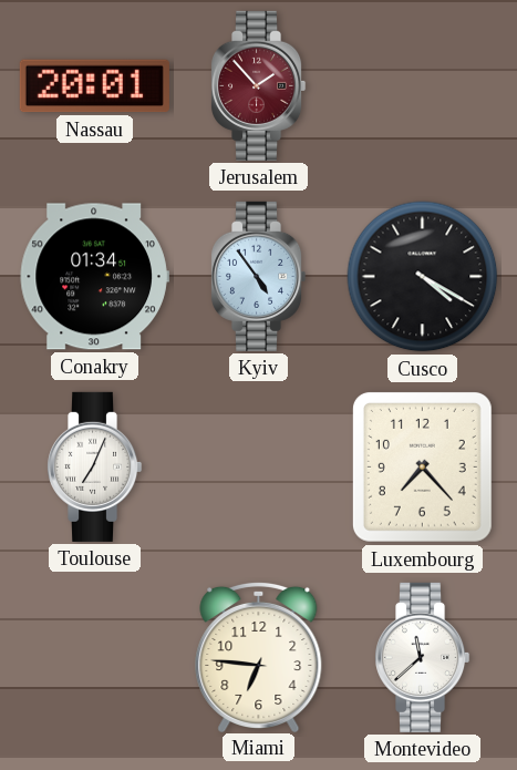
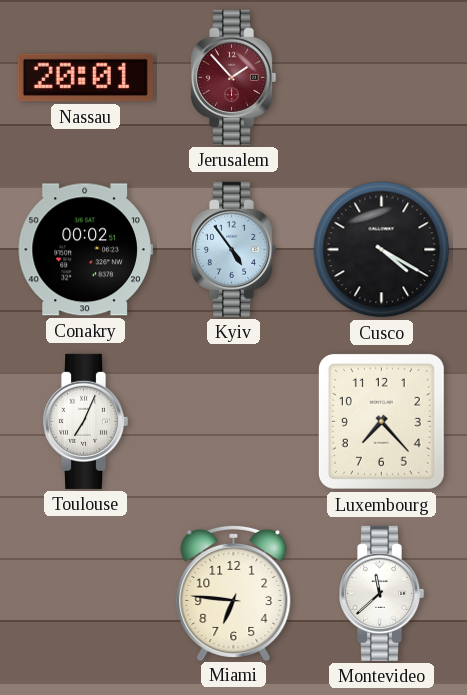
Conakry: 01:34 -> 00:02 (85, 250)
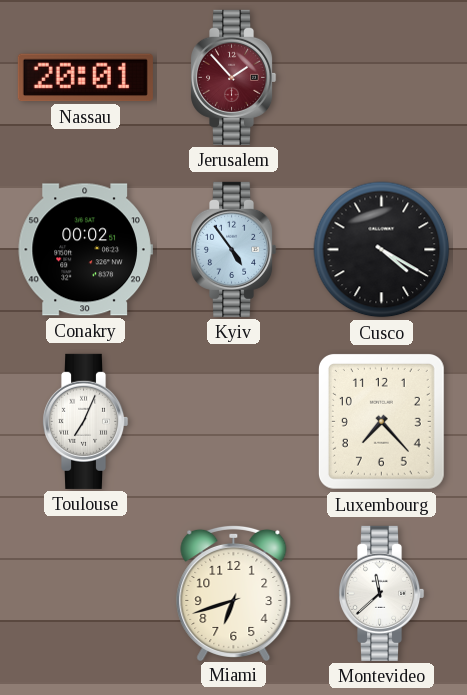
Miami: 6:46 -> 6:42 (234, 592)
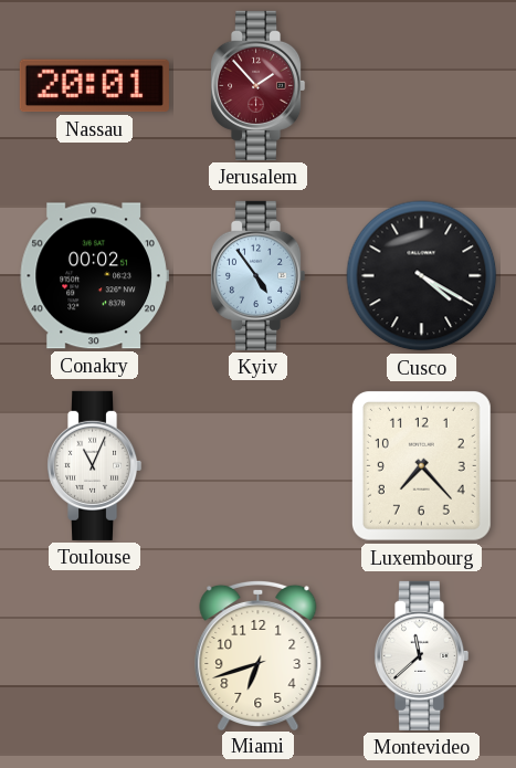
Toulouse: 7:04 -> 11:04 (95, 465)
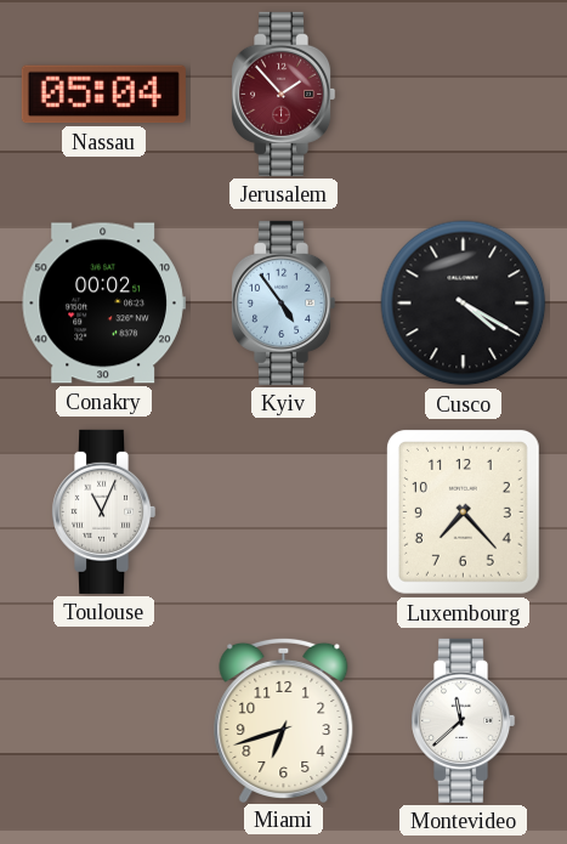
Nassau: 20:01 -> 05:04 (103, 95)
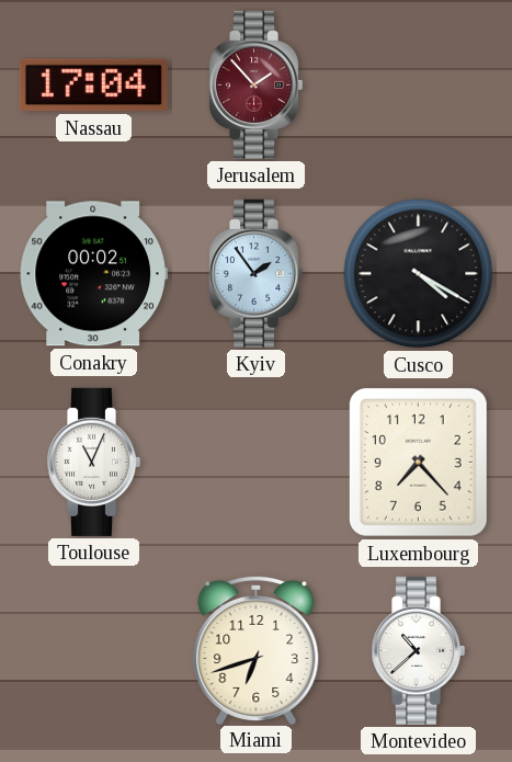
Nassau: 05:04 -> 17:04 (93, 86)
Kyiv: 4:54 -> 1:54 (257, 273)
Montevideo: 11:38 -> 10:38 (419, 650)
